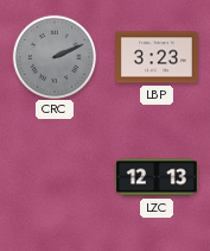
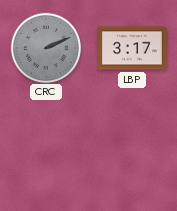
LBP: 3:23 -> 3:17 (133, 48)
LZC: 12:13 -> none (158, 177)
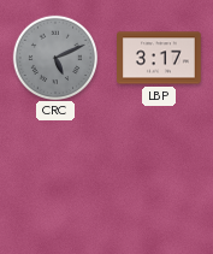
CRC: 2:11 -> 5:11 (54, 57)
